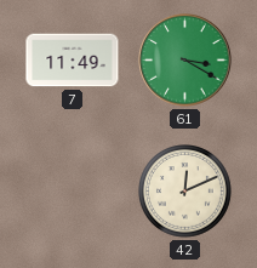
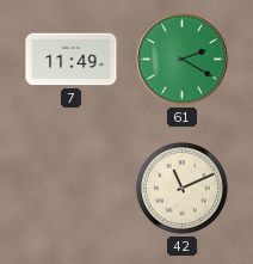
61: 3:20 -> 2:20 (183, 60)
42: 12:11 -> 11:11 (183, 189)
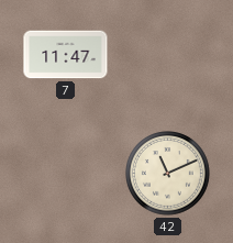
7: 11:49 -> 11:47 (66, 55)
61: 2:20 -> none (183, 60)
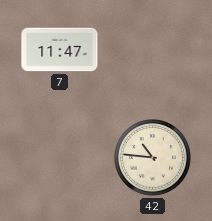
42: 11:11 -> 10:46 (153, 158)
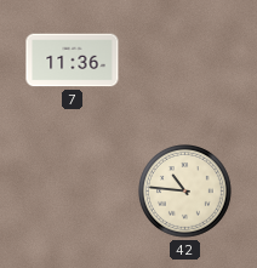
7: 11:47 -> 11:36 (73, 61)
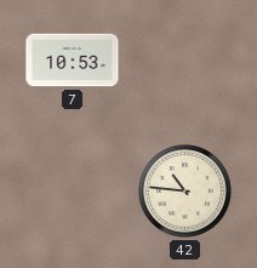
7: 11:36 -> 10:53 (73, 61)
